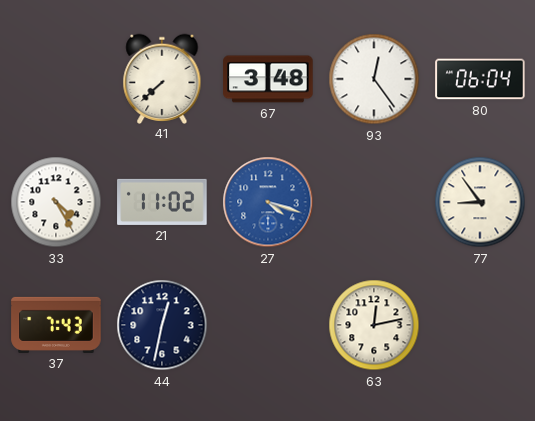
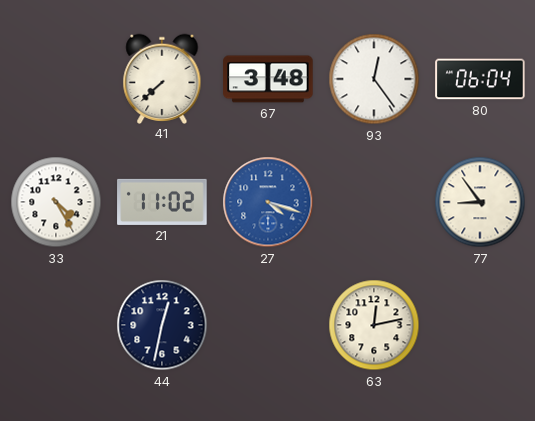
37: 7:43 -> none (56, 325)
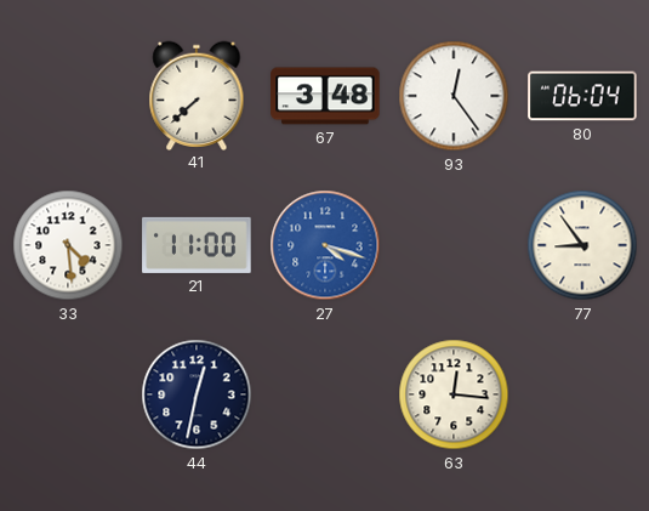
33: 4:25 -> 4:29 (68, 245)
21: 11:02 -> 11:00 (197, 245)
63: 12:13 -> 12:16 (454, 394)
